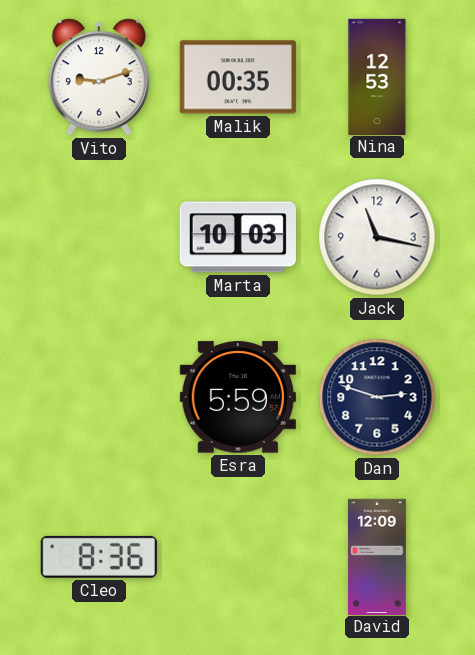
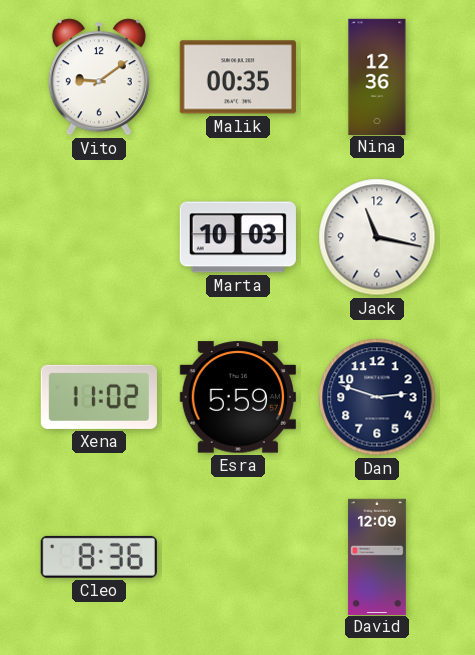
Vito: 9:12 -> 9:09 (99, 77)
Nina: 12:53 -> 12:36 (377, 76)
Xena: none -> 11:02 (99, 397)
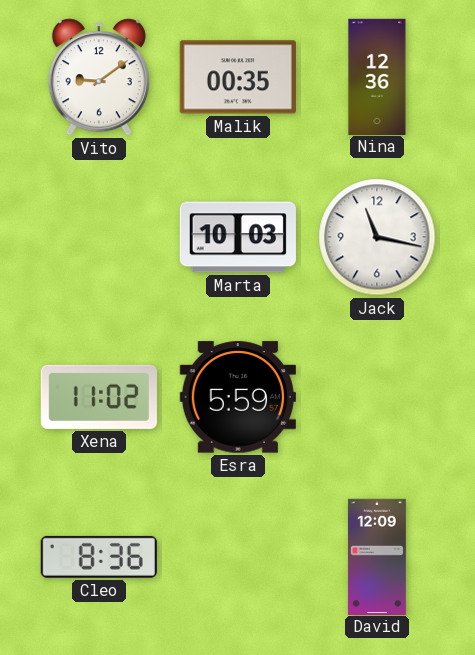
Dan: 2:48 -> none (377, 397)
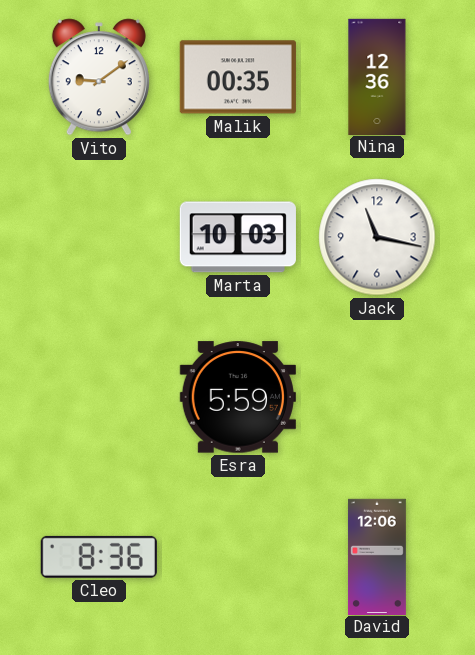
Xena: 11:02 -> none (99, 397)
David: 12:09 -> 12:06 (377, 556)
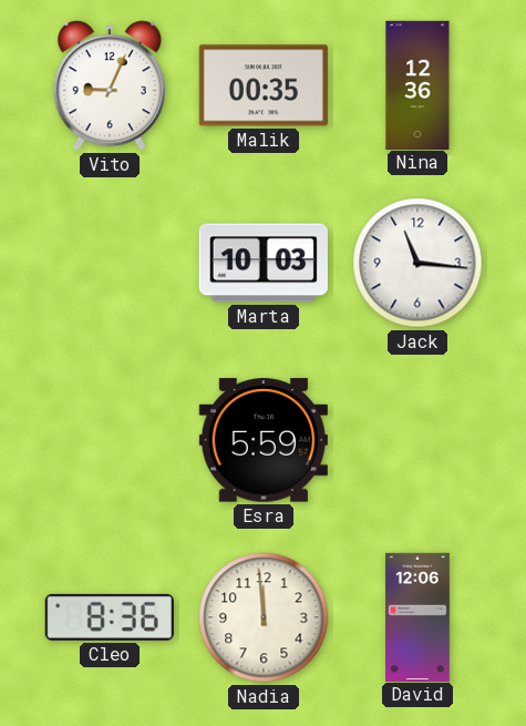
Vito: 9:09 -> 9:04 (110, 85)
Jack: 11:17 -> 11:16 (417, 263)
Nadia: none -> 11:59 (264, 617)
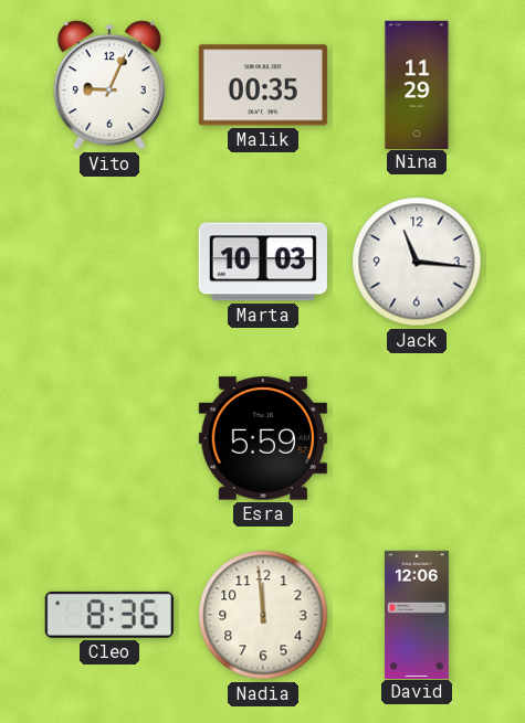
Nina: 12:36 -> 11:29 (417, 84)
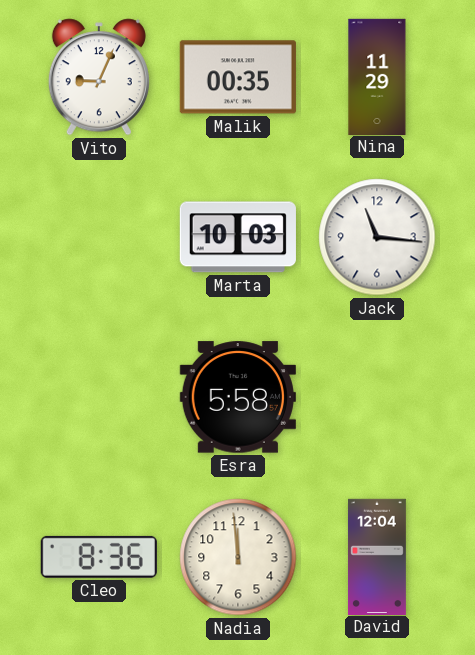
Esra: 5:59 -> 5:58 (238, 397)
David: 12:06 -> 12:04 (377, 556)
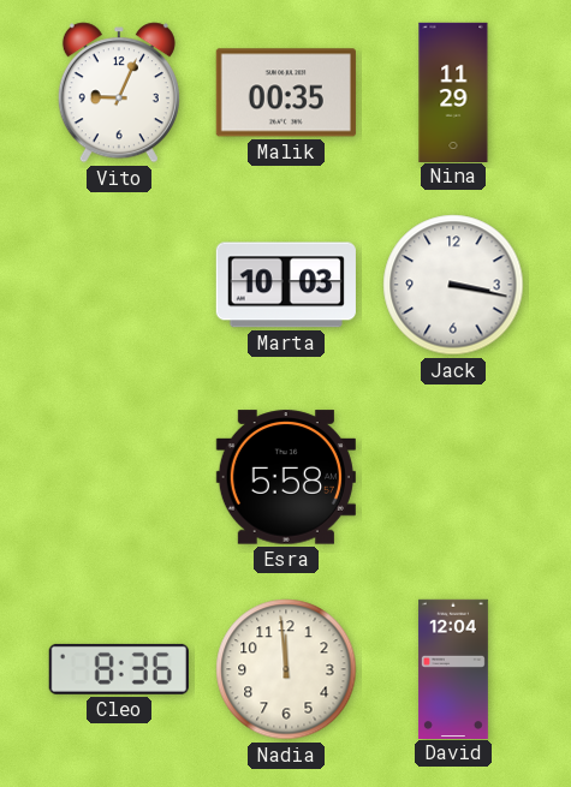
Jack: 11:16 -> 3:17 (453, 285)
